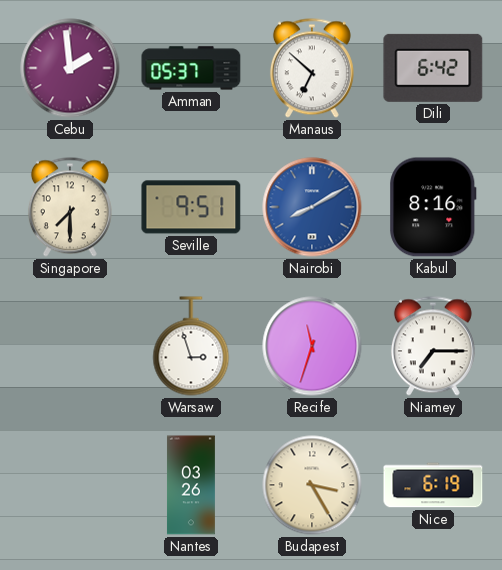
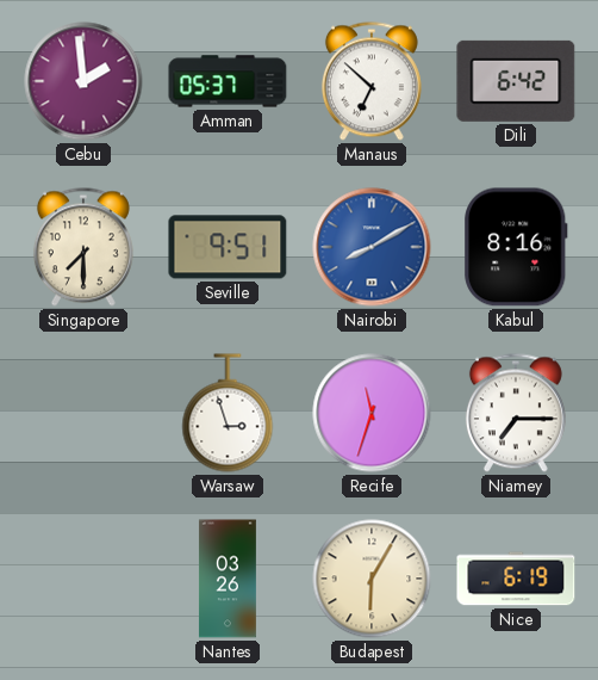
Budapest: 3:25 -> 6:05 (372, 579)
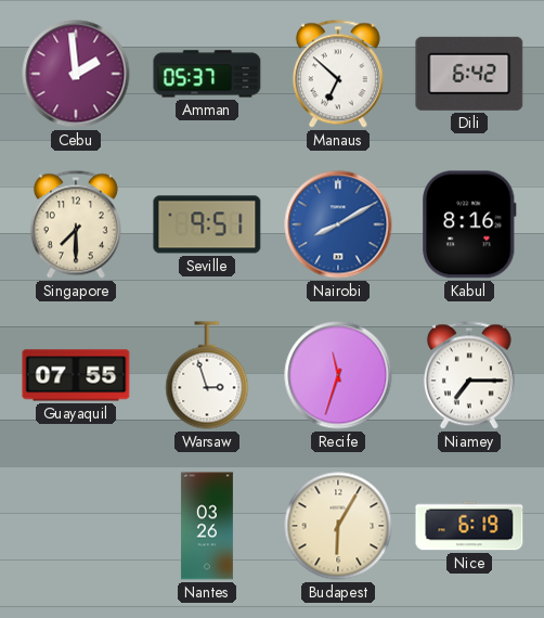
Guayaquil: none -> 07:55 (76, 375)
